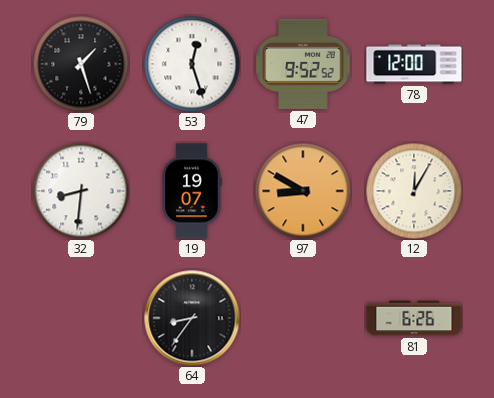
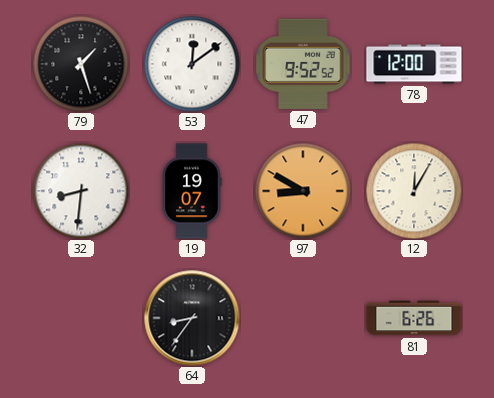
53: 12:27 -> 12:09 (192, 64)
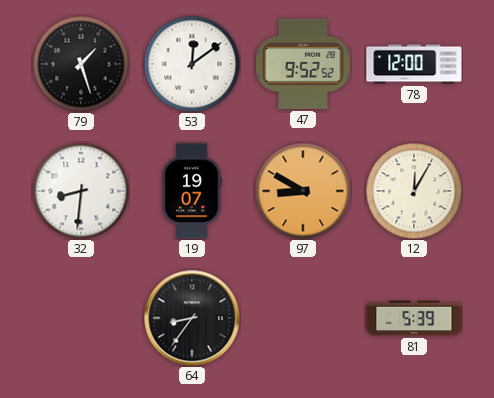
81: 6:26 -> 5:39 (414, 318)
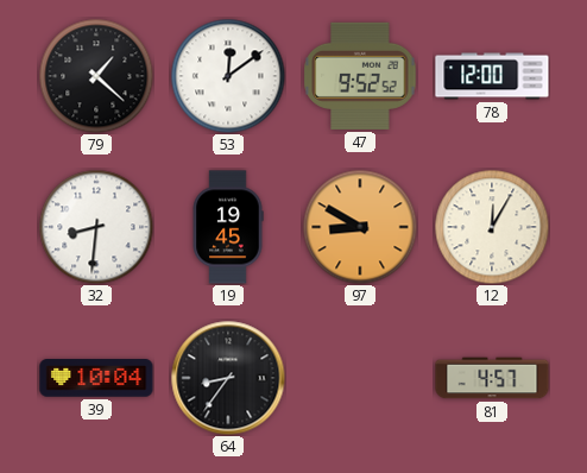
79: 1:27 -> 1:22 (96, 76)
19: 19:07 -> 19:45 (228, 227)
39: none -> 10:04 (96, 378)
81: 5:39 -> 4:57 (492, 378)
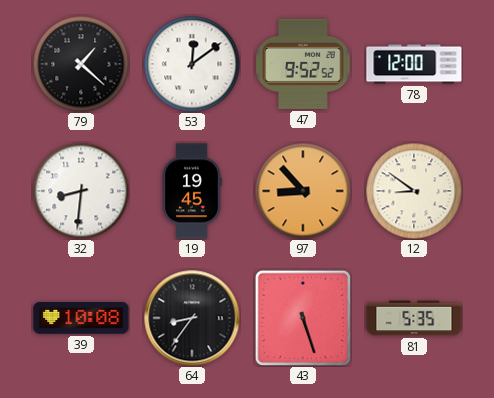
97: 8:50 -> 8:53 (303, 191)
12: 12:05 -> 8:51 (414, 191)
39: 10:04 -> 10:08 (81, 318)
43: none -> 5:27 (303, 318)
81: 4:57 -> 5:35 (414, 318)
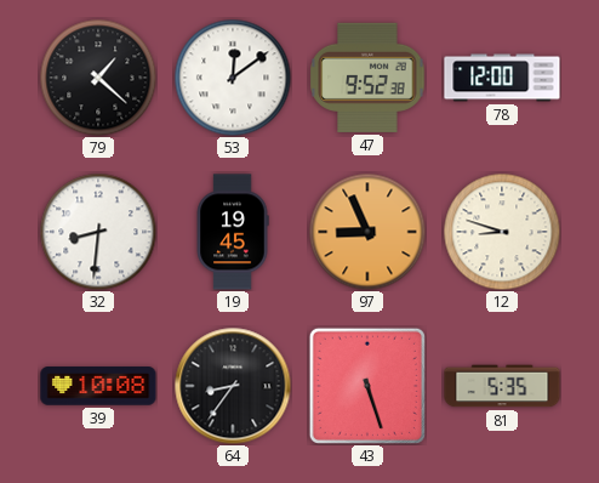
47: 9:52:52 -> 9:52:38 (367, 78)
97: 8:53 -> 8:56 (367, 232)
12: 8:51 -> 8:48 (502, 232)
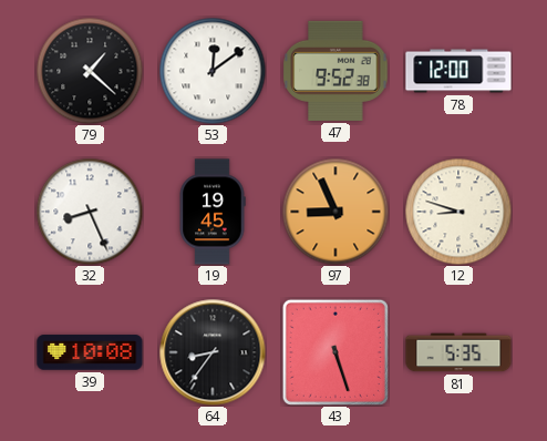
32: 8:31 -> 8:26 (90, 212)
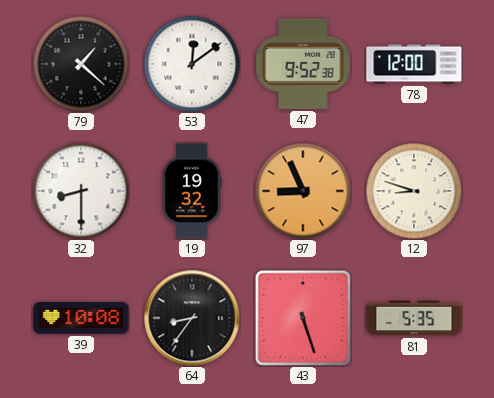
32: 8:26 -> 8:30 (81, 191)
19: 19:45 -> 19:32 (192, 191)
